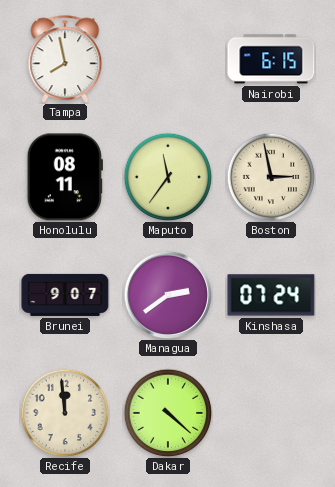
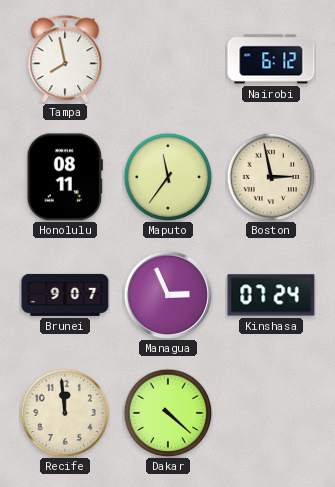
Nairobi: 6:15 -> 6:12 (271, 59)
Managua: 2:39 -> 2:56 (168, 295)
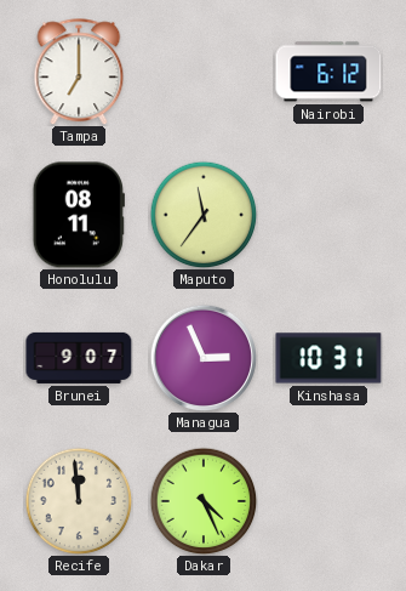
Tampa: 7:58 -> 7:00 (79, 72)
Boston: 2:58 -> none (271, 177)
Kinshasa: 07:24 -> 10:31 (328, 358)
Dakar: 4:22 -> 4:26 (204, 501)
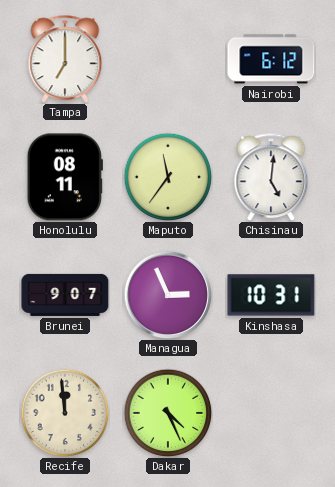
Chisinau: none -> 5:01 (271, 177)
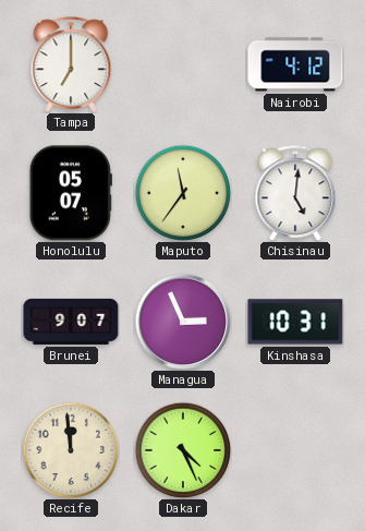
Nairobi: 6:12 -> 4:12 (295, 64)
Honolulu: 08:11 -> 05:07 (71, 193)
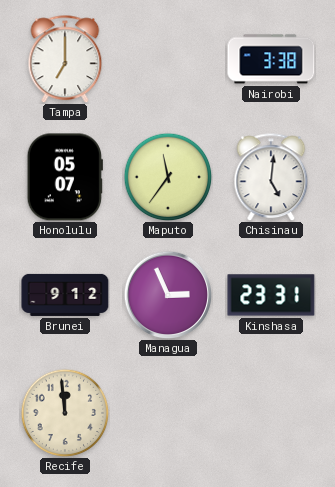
Nairobi: 4:12 -> 3:38 (271, 59)
Brunei: 9:07 -> 9:12 (65, 295)
Kinshasa: 10:31 -> 23:31 (271, 295)
Dakar: 4:26 -> none (183, 450)
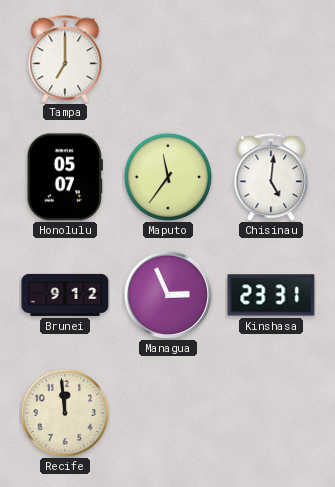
Nairobi: 3:38 -> none (271, 59)
